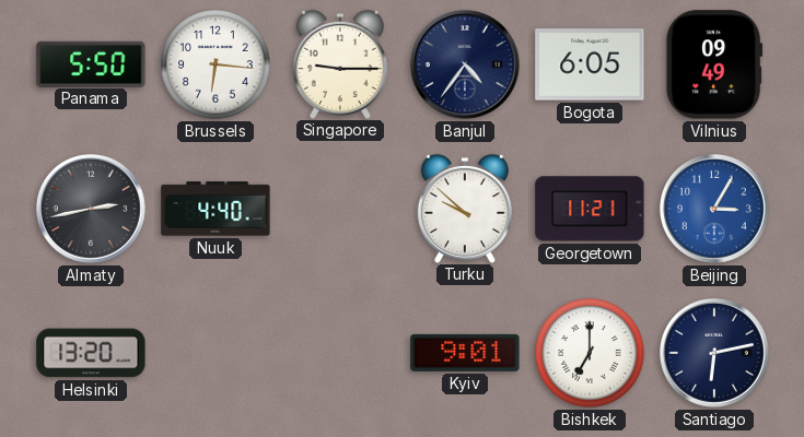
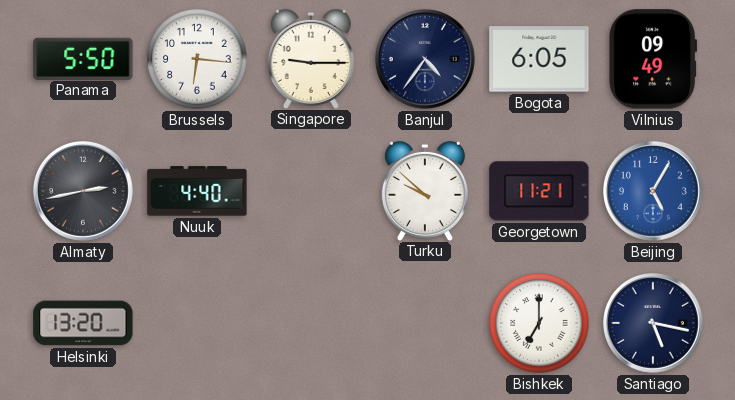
Beijing: 3:05 -> 5:05 (654, 192)
Kyiv: 9:01 -> none (465, 353)
Santiago: 6:13 -> 5:17 (654, 324)
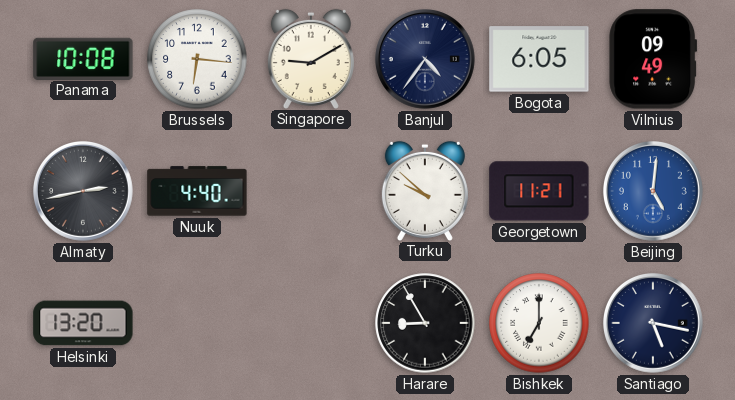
Panama: 5:50 -> 10:08 (83, 58)
Singapore: 9:15 -> 9:10 (311, 58)
Beijing: 5:05 -> 5:01 (654, 192)
Harare: none -> 8:55 (425, 323)
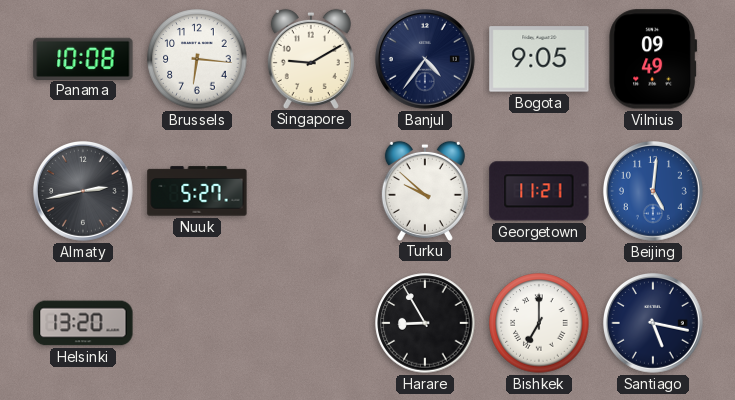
Bogota: 6:05 -> 9:05 (539, 59)
Nuuk: 4:40 -> 5:27 (197, 191)
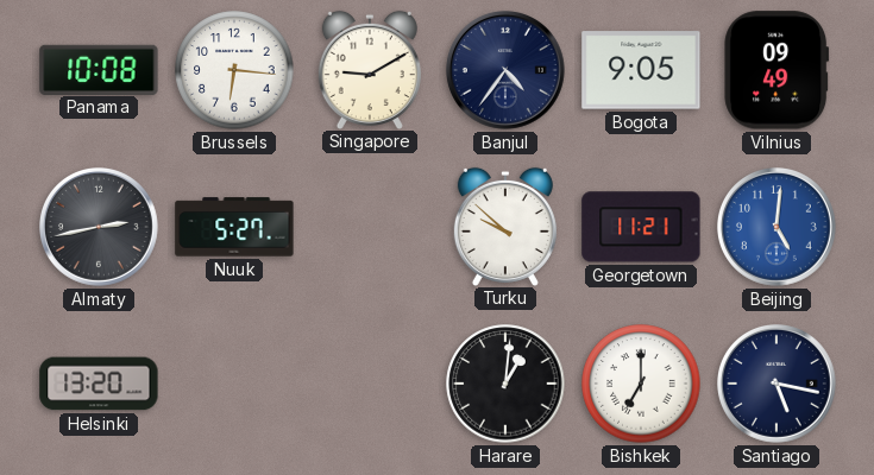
Harare: 8:55 -> 1:01 (505, 384)
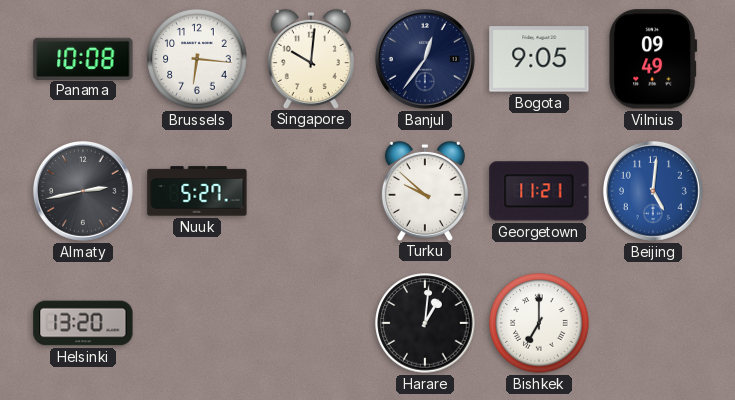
Singapore: 9:10 -> 10:01 (311, 58)
Banjul: 4:36 -> 12:36 (426, 60)
Santiago: 5:17 -> none (778, 385)
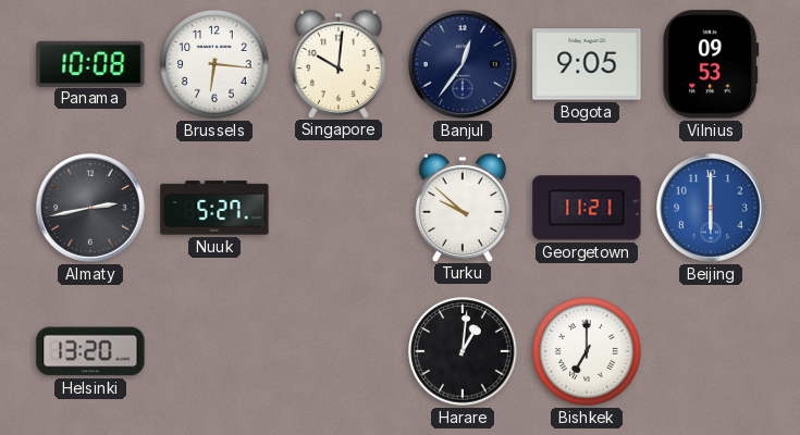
Vilnius: 09:49 -> 09:53 (711, 64)
Beijing: 5:01 -> 6:00 (712, 209)
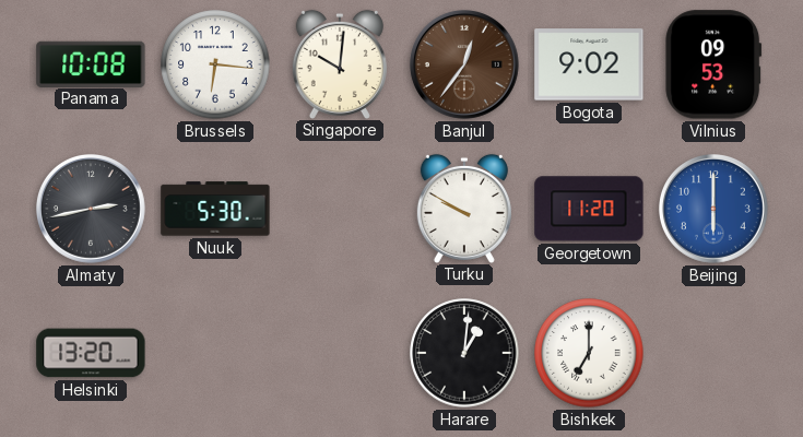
Banjul dial: navy -> brown (465, 66)
Bogota: 9:05 -> 9:02 (589, 64)
Nuuk: 5:27 -> 5:30 (215, 209)
Turku: 9:52 -> 9:50 (464, 208)
Georgetown: 11:21 -> 11:20 (589, 209)
